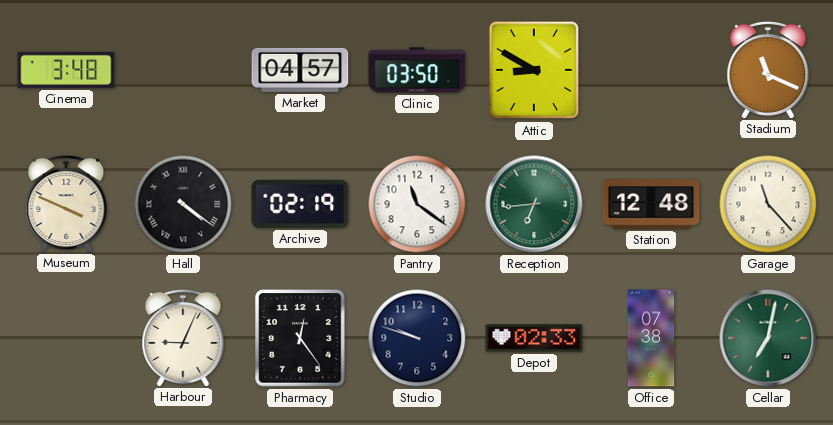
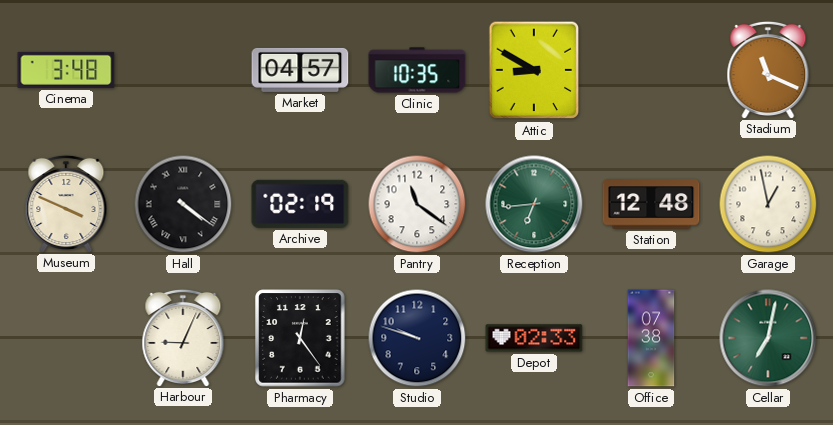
Clinic: 03:50 -> 10:35 (417, 70)
Garage: 11:23 -> 12:58 (768, 204)
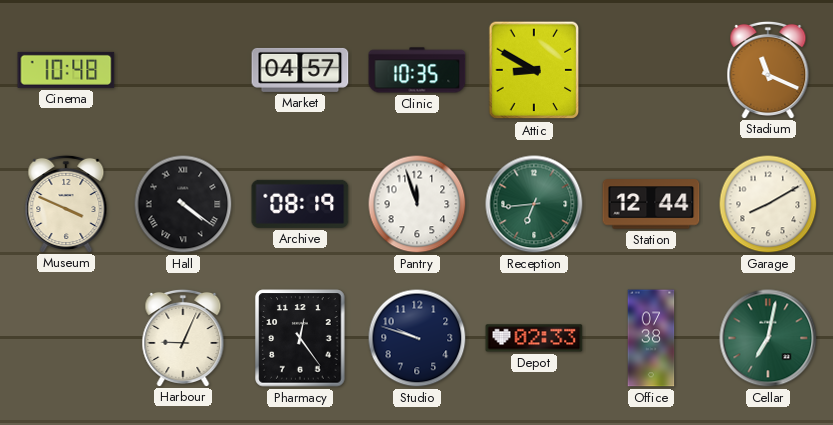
Cinema: 3:48 -> 10:48 (66, 70)
Archive: 02:19 -> 08:19 (300, 204)
Pantry: 11:21 -> 11:57 (417, 204)
Station: 12:48 -> 12:44 (651, 204)
Garage: 12:58 -> 8:10 (768, 204)
